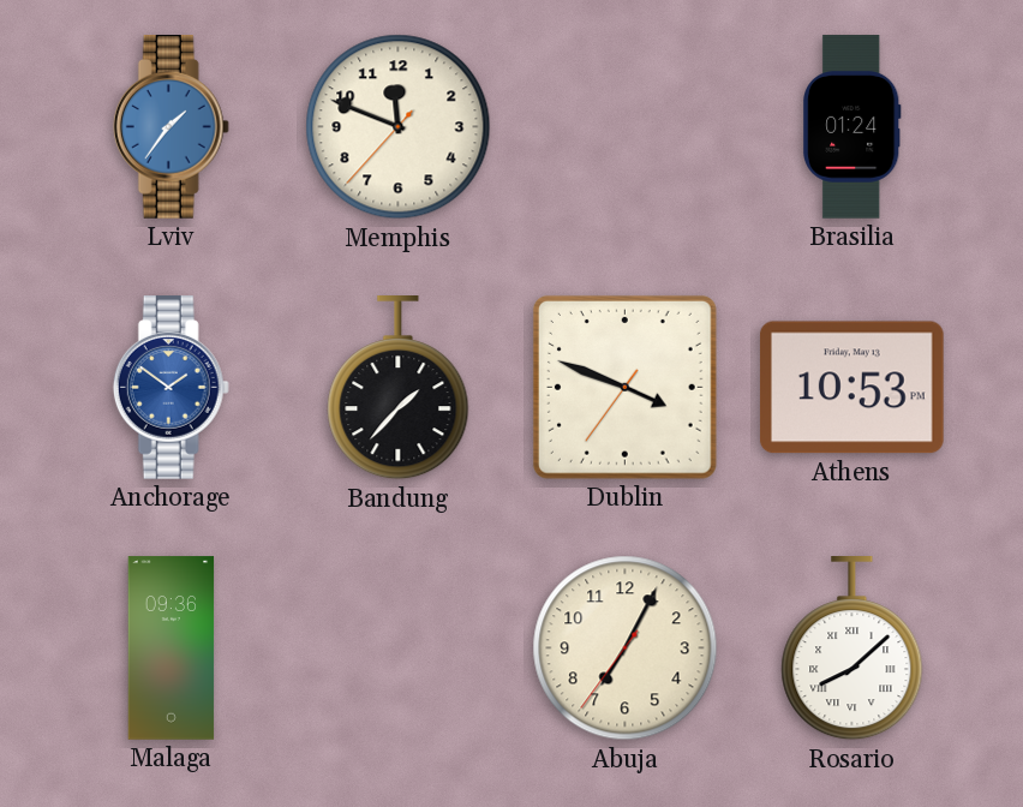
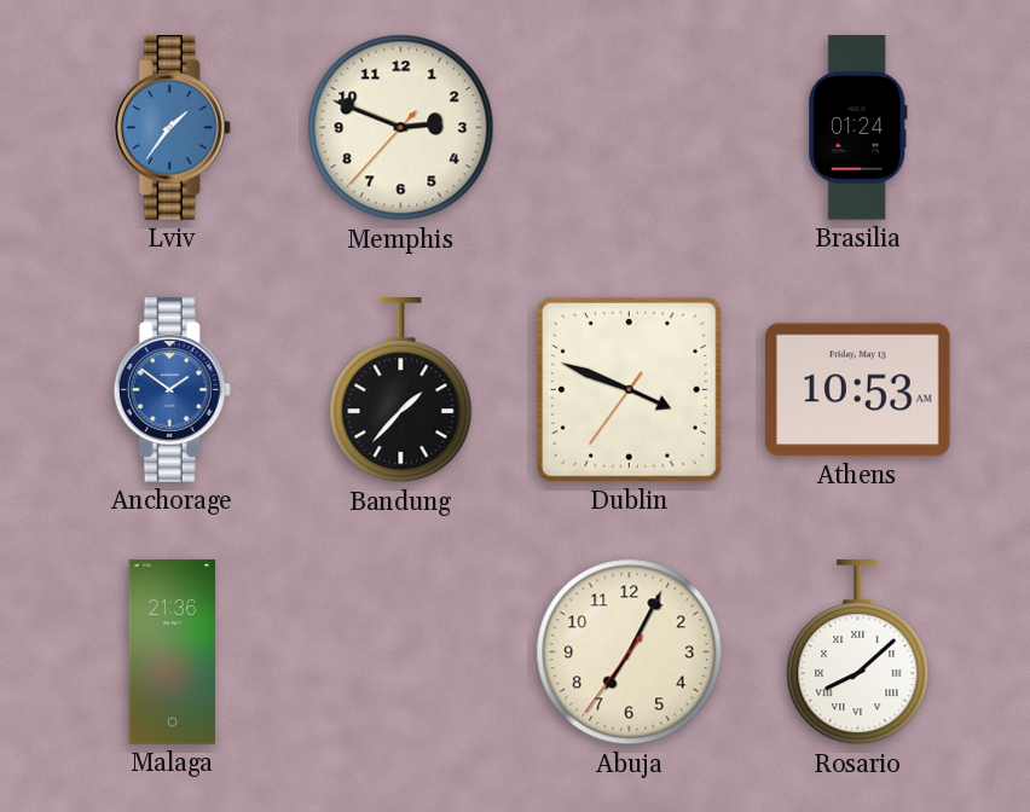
Memphis: 11:48 -> 2:48 (401, 128)
Athens: 10:53 PM -> 10:53 AM (857, 390)
Malaga: 09:36 -> 21:36 (173, 652)
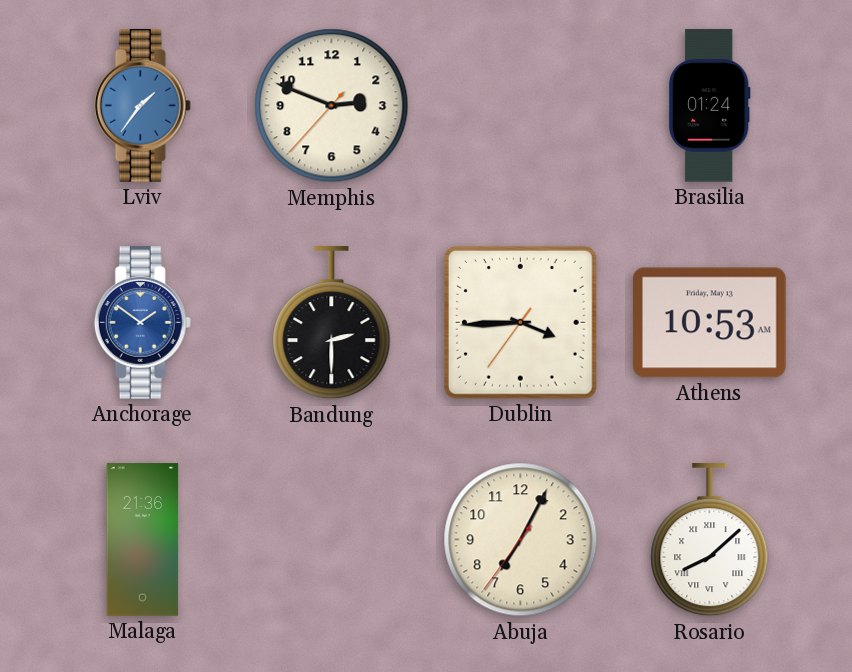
Bandung: 1:37 -> 2:30 (332, 324)
Dublin: 3:48 -> 3:44 (520, 322)
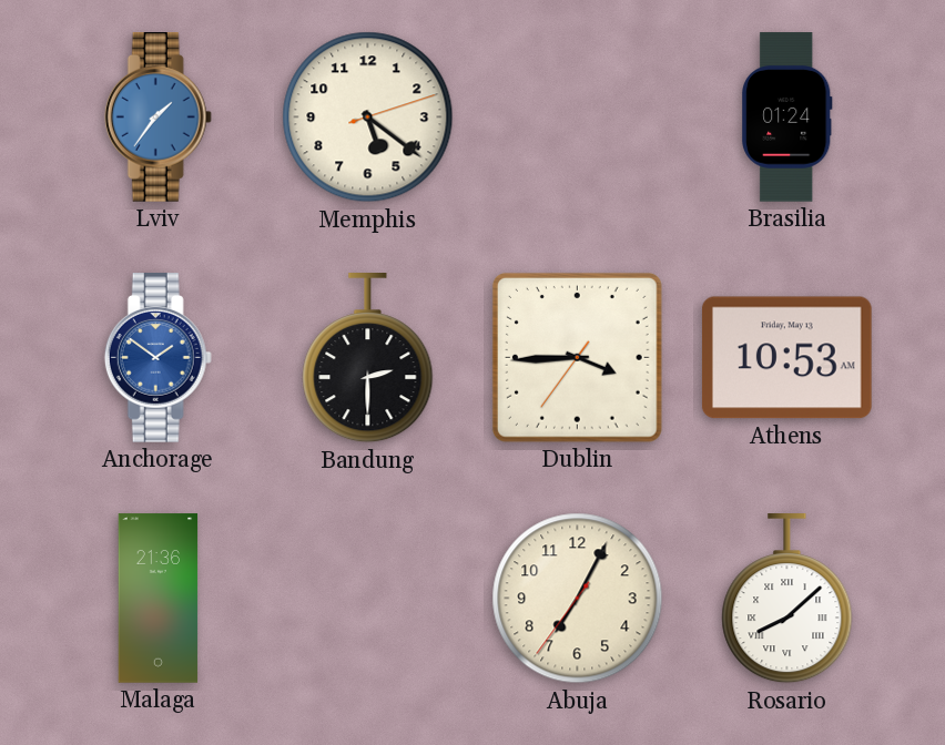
Memphis: 2:48 -> 5:21 (368, 118)
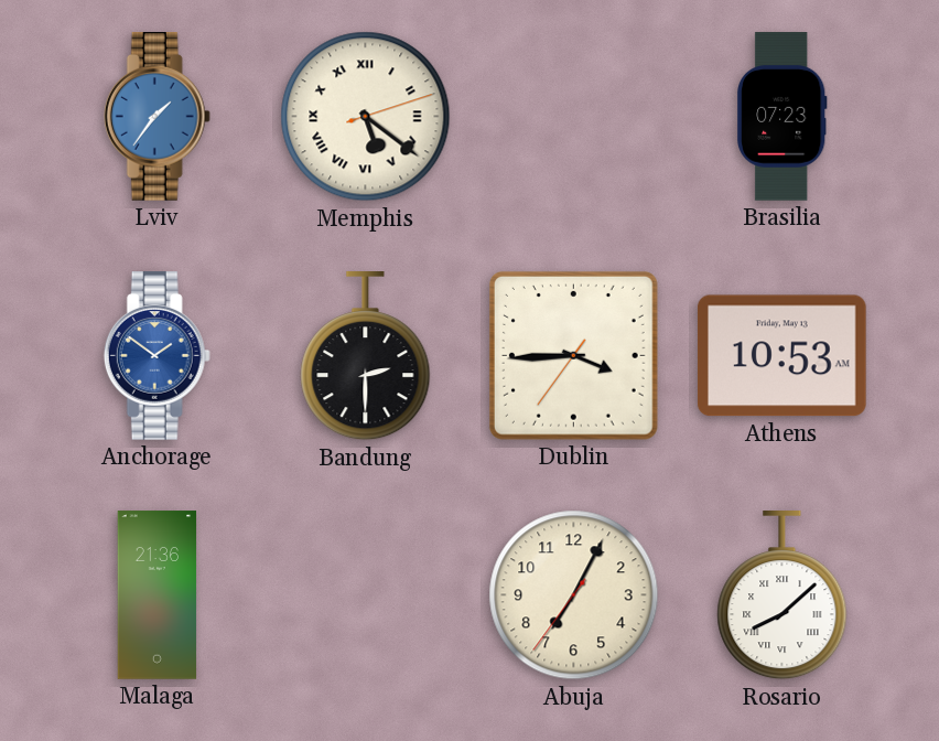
Memphis numerals: Arabic -> Roman (366, 117)
Brasilia: 01:24 -> 07:23 (782, 117)
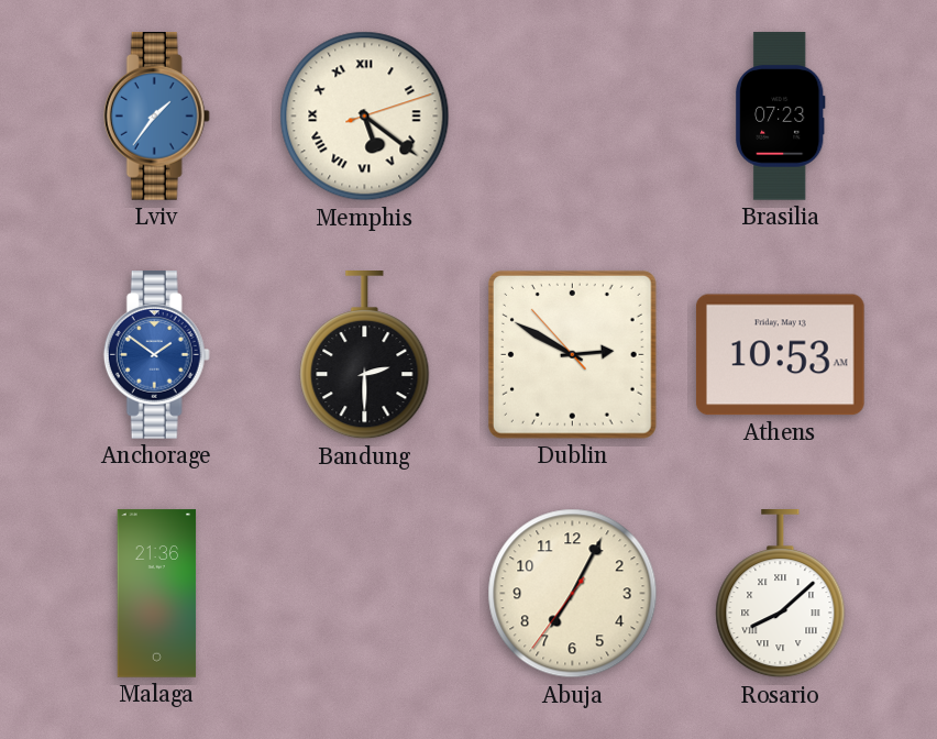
Dublin: 3:44 -> 2:49 (572, 354)
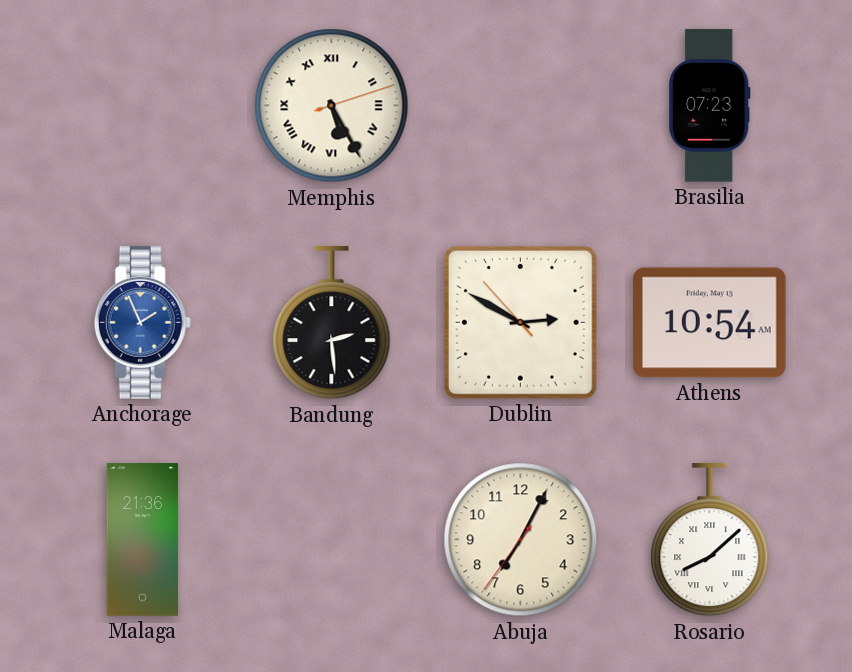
Lviv: 1:36 -> none (156, 117)
Memphis: 5:21 -> 5:25 (332, 106)
Anchorage: 1:51 -> 1:56 (142, 323)
Bandung: 2:30 -> 2:29 (332, 324)
Athens: 10:53 -> 10:54 (709, 323)
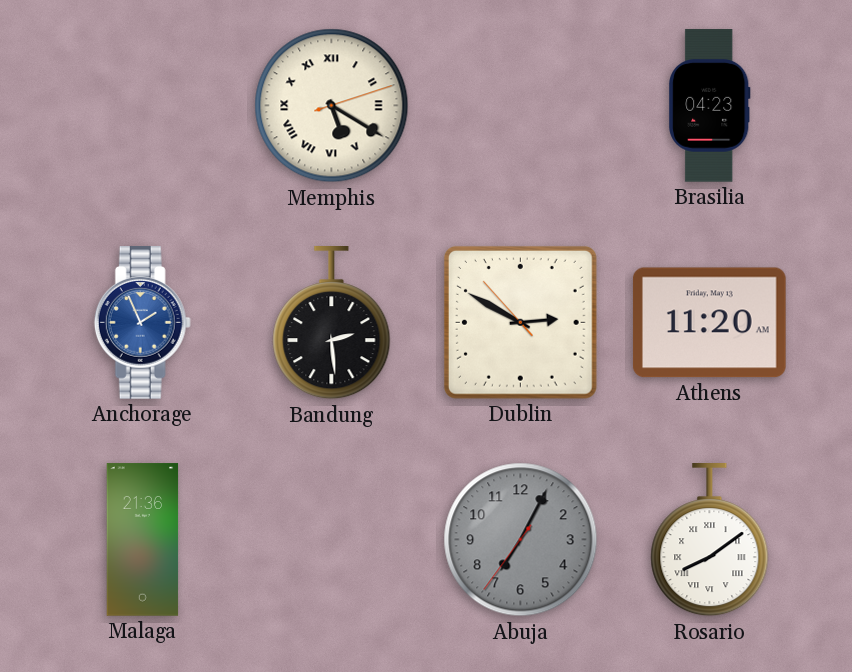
Memphis: 5:25 -> 5:20 (332, 106)
Brasilia: 07:23 -> 04:23 (710, 106)
Athens: 10:54 -> 11:20 (709, 323)
Abuja dial: cream -> grey (521, 540)
Rosario: 8:08 -> 8:09 (710, 541)
